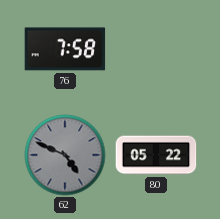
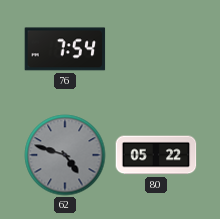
76: 7:58 -> 7:54 (65, 49)
62: 4:49 -> 4:48 (65, 155)
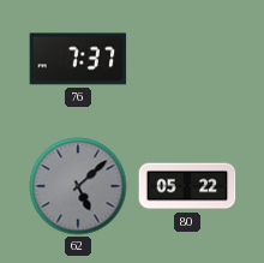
76: 7:54 -> 7:37 (78, 59)
62: 4:48 -> 5:08 (78, 186)
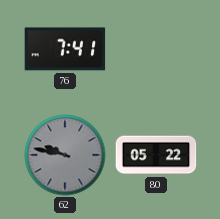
76: 7:37 -> 7:41 (65, 49)
62: 5:08 -> 9:47 (65, 155)
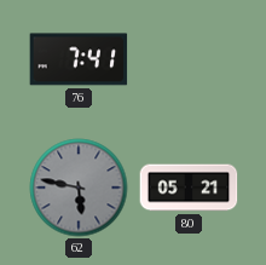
62: 9:47 -> 5:47 (79, 188)
80: 05:22 -> 05:21 (189, 188)
